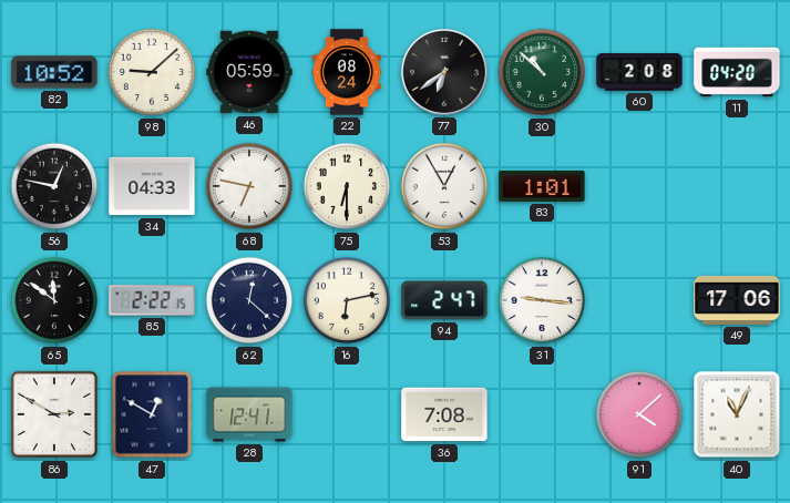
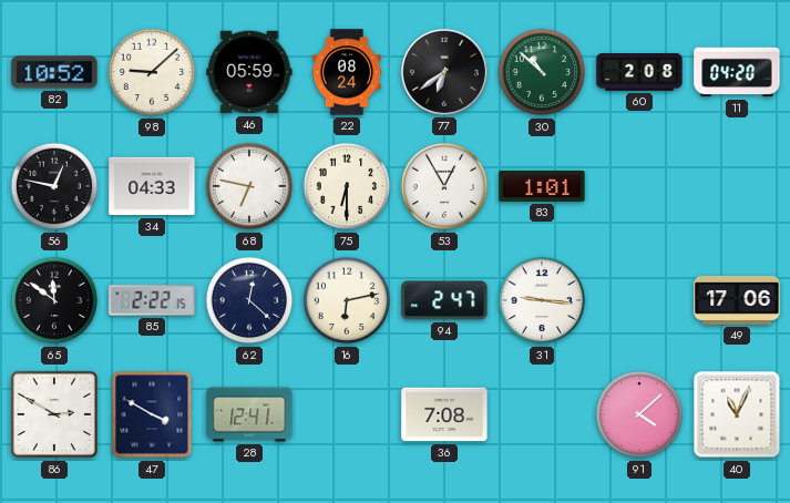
47: 12:50 -> 3:50 (152, 414)
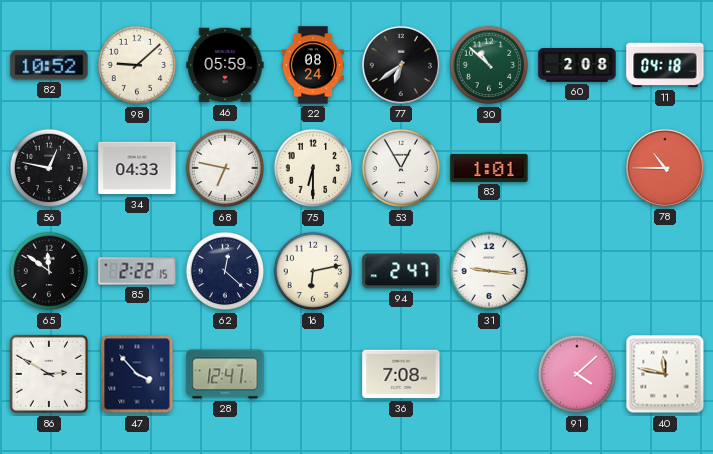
11: 04:20 -> 04:18 (665, 65)
78: none -> 10:45 (665, 168)
49: 17:06 -> none (737, 300)
47: 3:50 -> 3:53 (137, 374)
40: 11:04 -> 11:47 (665, 374)
